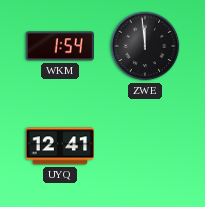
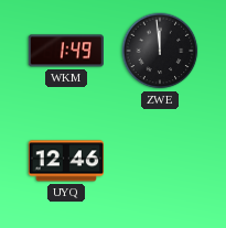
WKM: 1:54 -> 1:49 (65, 51)
UYQ: 12:41 -> 12:46 (65, 161)
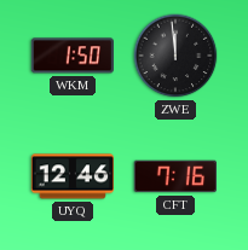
WKM: 1:49 -> 1:50 (71, 56)
CFT: none -> 7:16 (174, 176)
